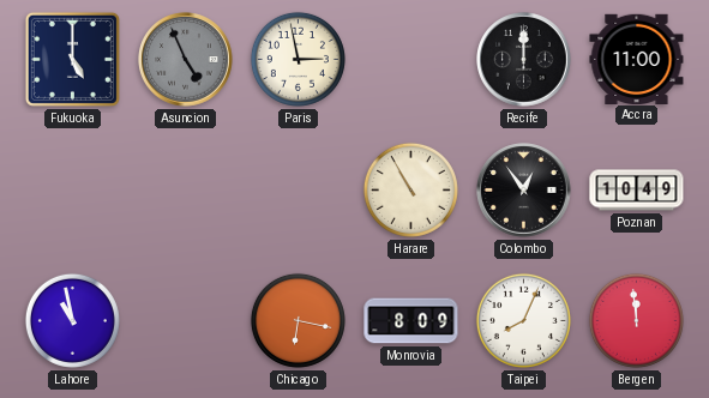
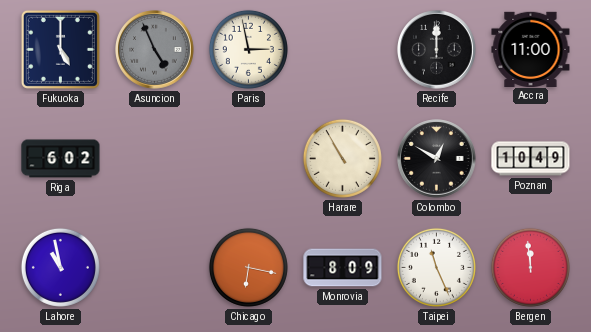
Riga: none -> 6:02 (61, 159)
Colombo: 12:54 -> 12:50 (437, 159)
Taipei: 8:04 -> 11:26 (436, 267)
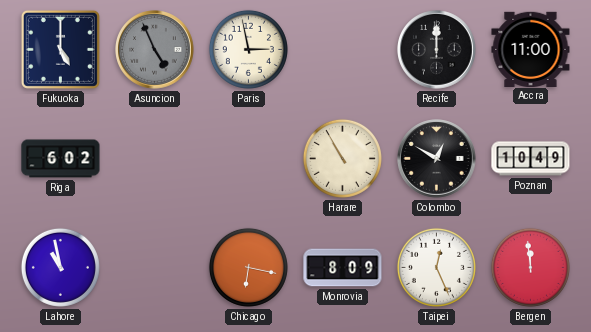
Taipei: 11:26 -> 12:26 (436, 267)
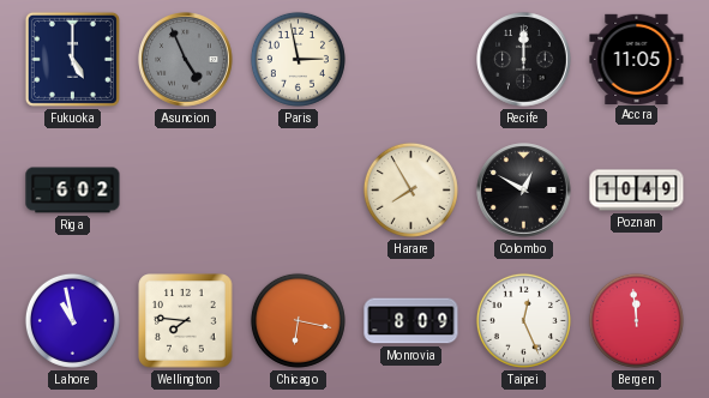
Accra: 11:00 -> 11:05 (637, 59)
Harare: 10:55 -> 7:55 (410, 189)
Wellington: none -> 7:46 (186, 321)
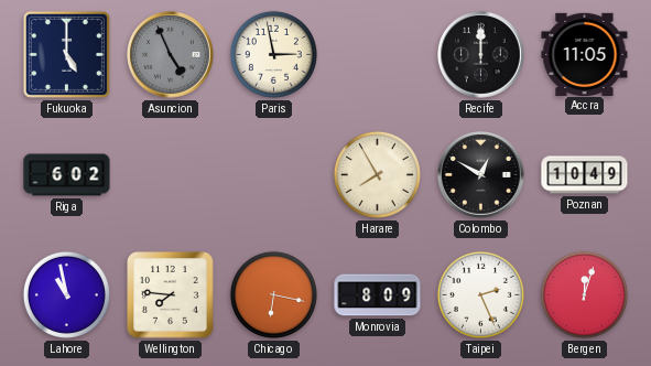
Taipei: 12:26 -> 2:26 (480, 294)
Bergen: 11:59 -> 12:03 (584, 294)
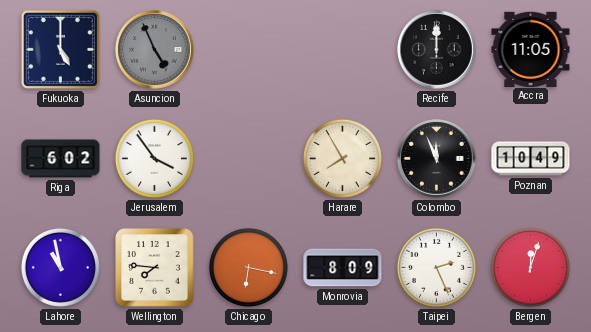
Paris: 2:58 -> none (273, 54)
Jerusalem: none -> 3:54 (154, 158)
Colombo: 12:50 -> 11:56 (437, 159)
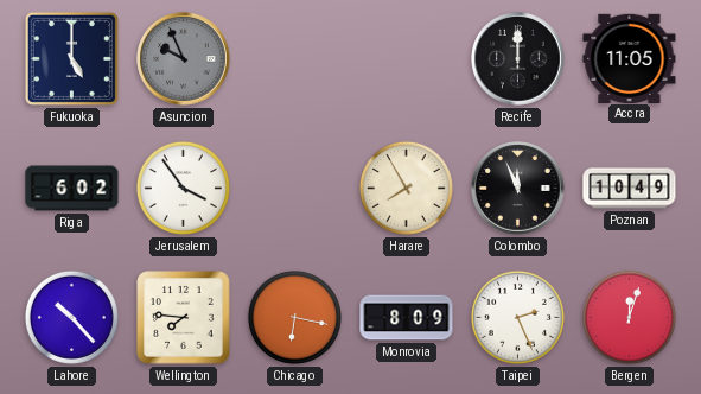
Asuncion: 4:56 -> 9:56 (184, 59)
Lahore: 10:58 -> 10:23 (71, 317)
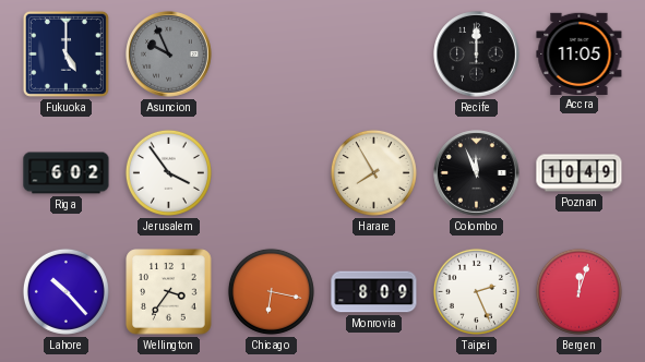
Wellington: 7:46 -> 3:36 (169, 292)
